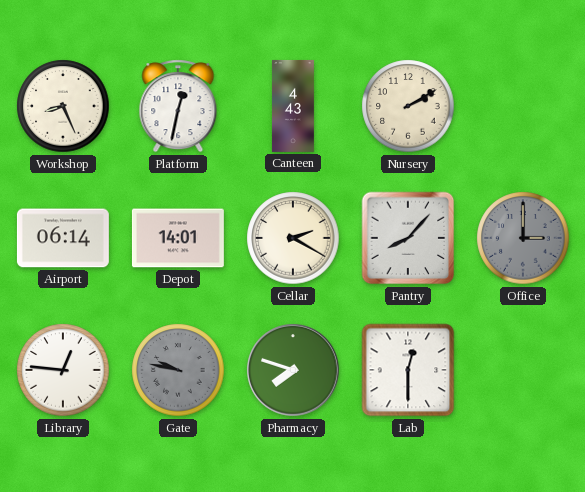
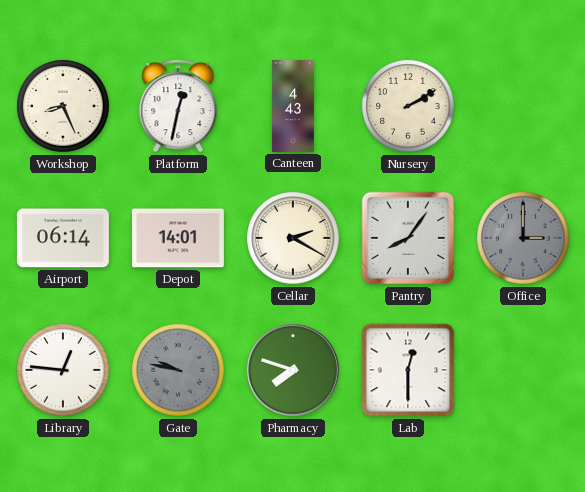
Pantry: 8:07 -> 8:06 (408, 238)
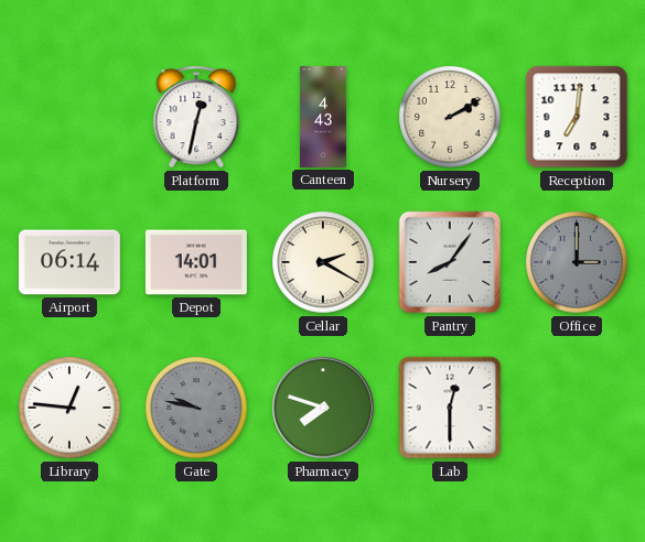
Workshop: 8:26 -> none (63, 106)
Reception: none -> 7:01 (577, 117)
